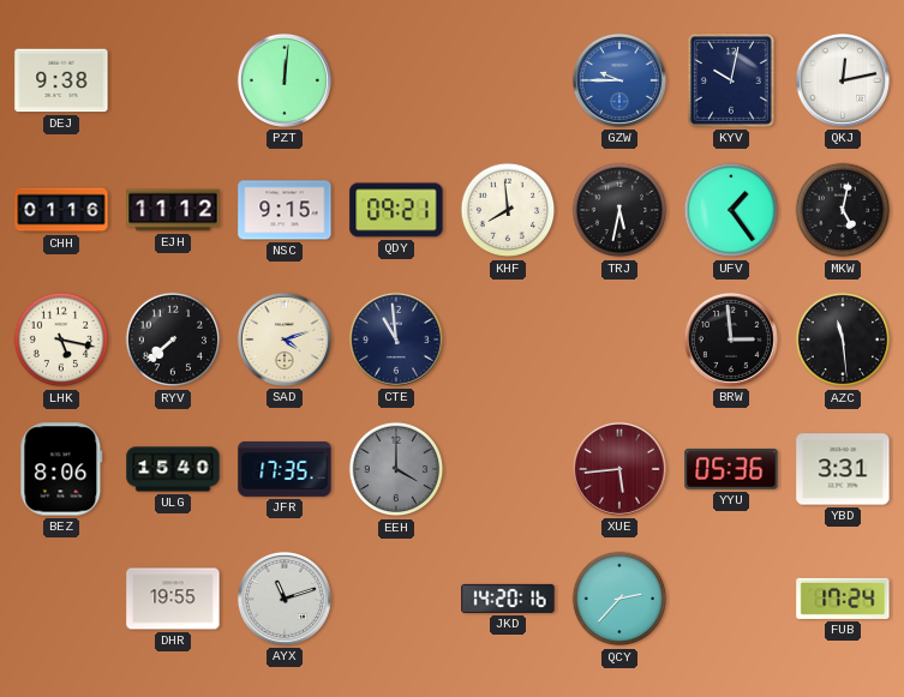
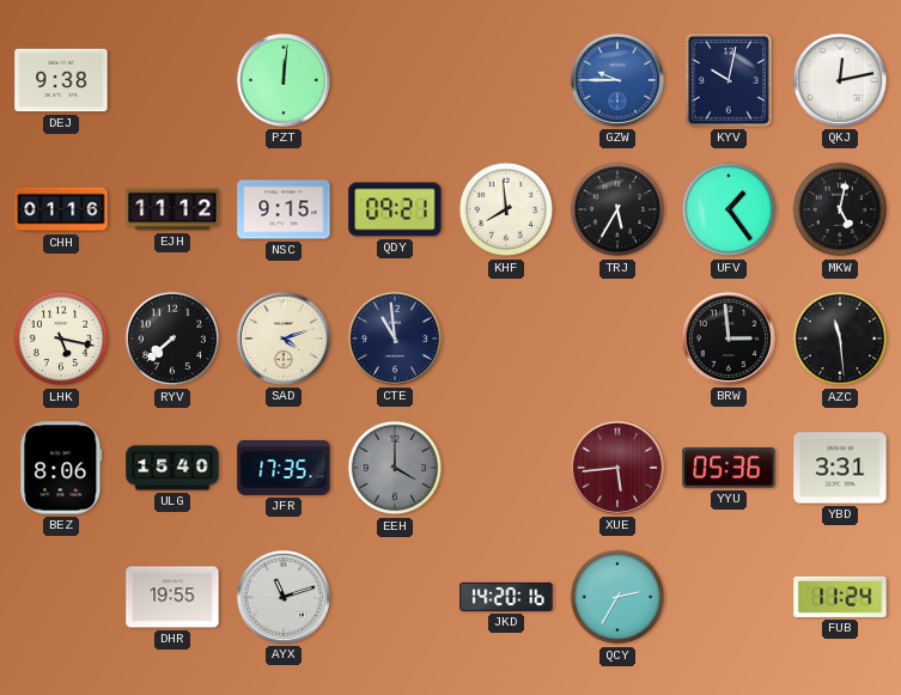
TRJ: 5:32 -> 5:35 (617, 209)
QCY: 2:37 -> 2:35 (617, 597)
FUB: 17:24 -> 11:24 (840, 597)
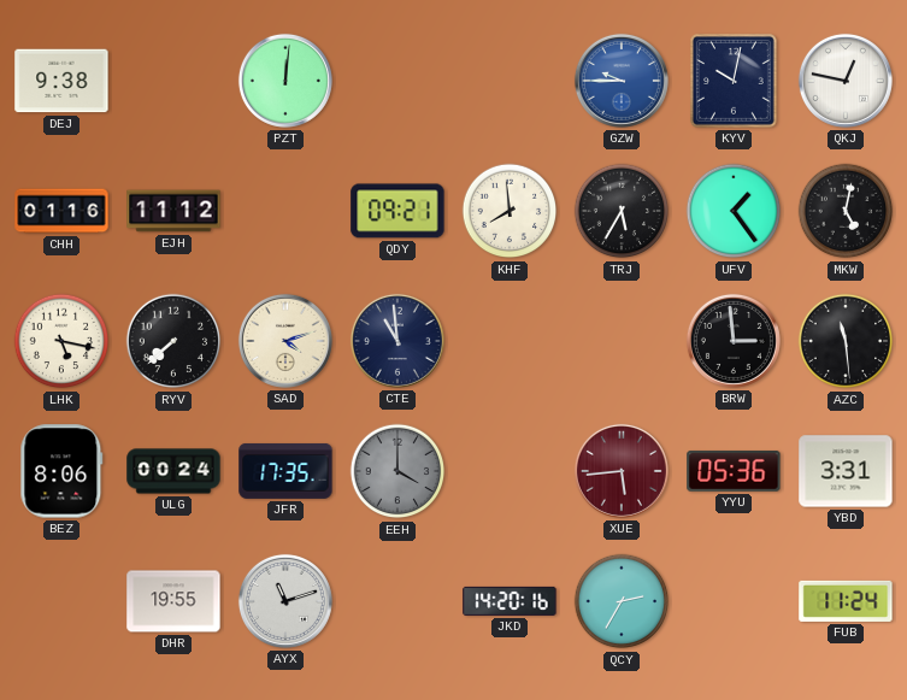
QKJ: 12:13 -> 12:47 (846, 81)
NSC: 9:15 -> none (284, 209)
ULG: 15:40 -> 00:24 (173, 471)
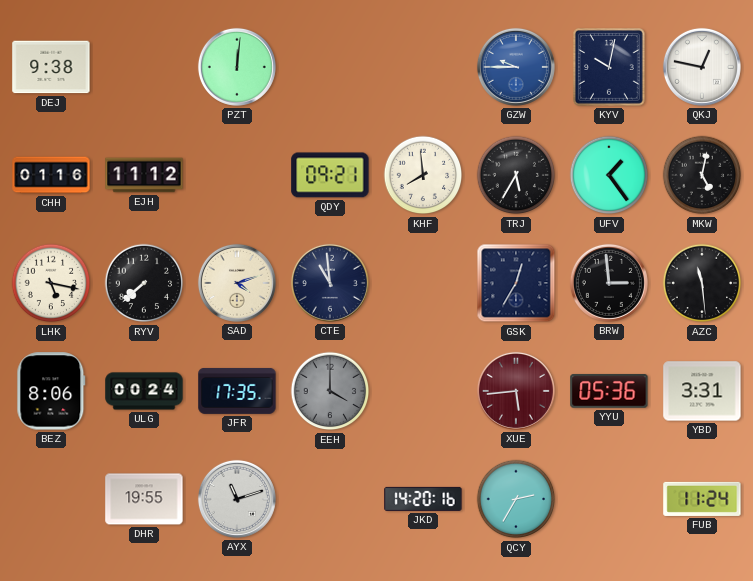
GSK: none -> 12:35 (516, 283)
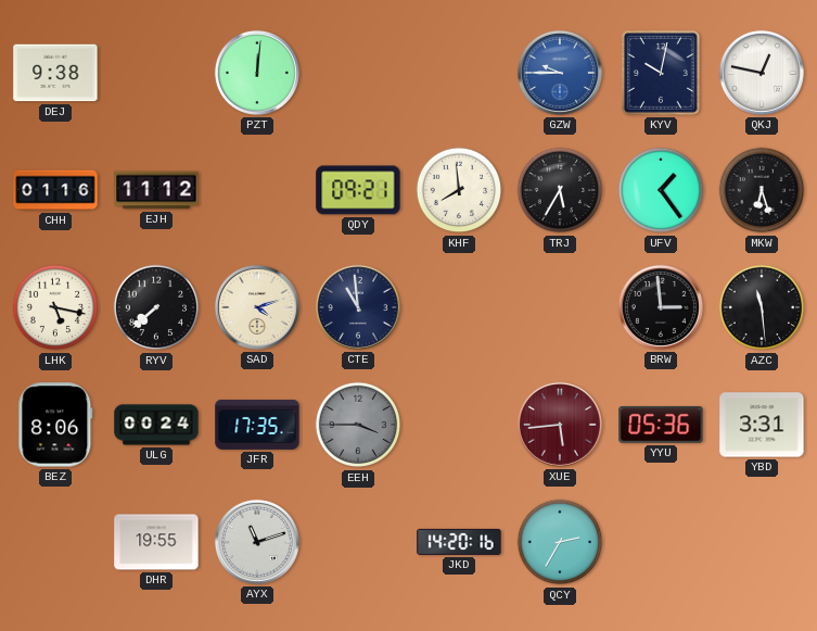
MKW: 5:02 -> 6:27 (762, 190)
GSK: 12:35 -> none (516, 283)
EEH: 4:00 -> 3:45 (358, 425)
FUB: 11:24 -> none (702, 499)
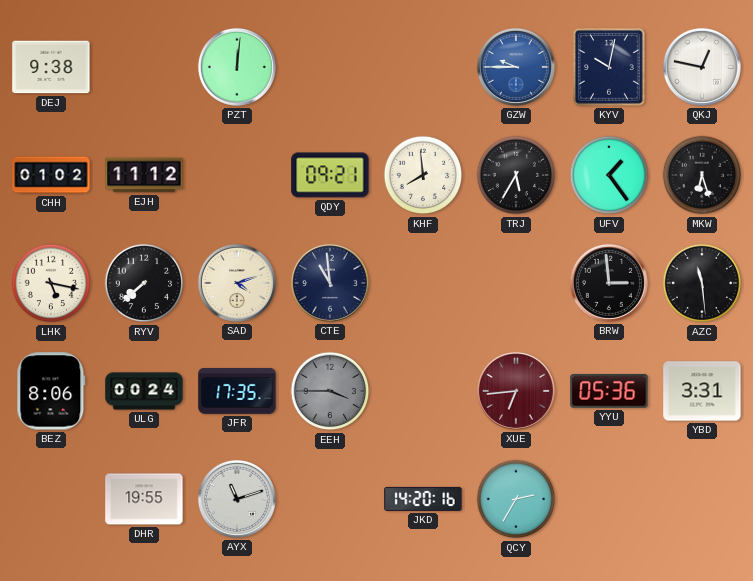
CHH: 01:16 -> 01:02 (51, 175)
XUE: 5:44 -> 6:44 (516, 391)
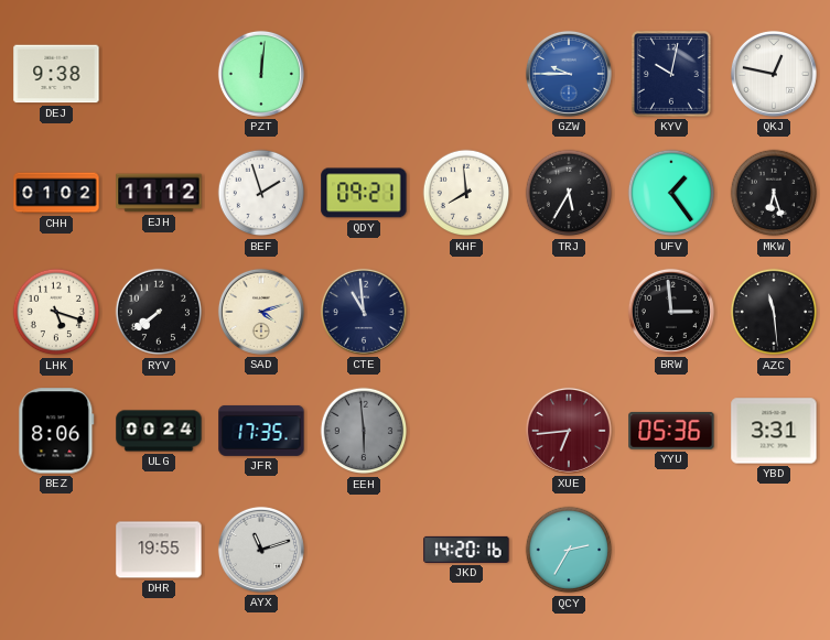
BEF: none -> 1:57 (261, 193)
LHK: 5:17 -> 5:18 (56, 312)
RYV: 7:38 -> 7:39 (159, 312)
EEH: 3:45 -> 5:59 (364, 431)
